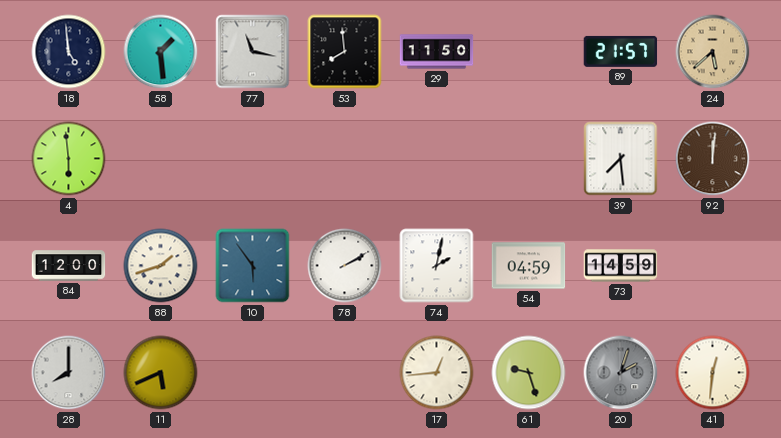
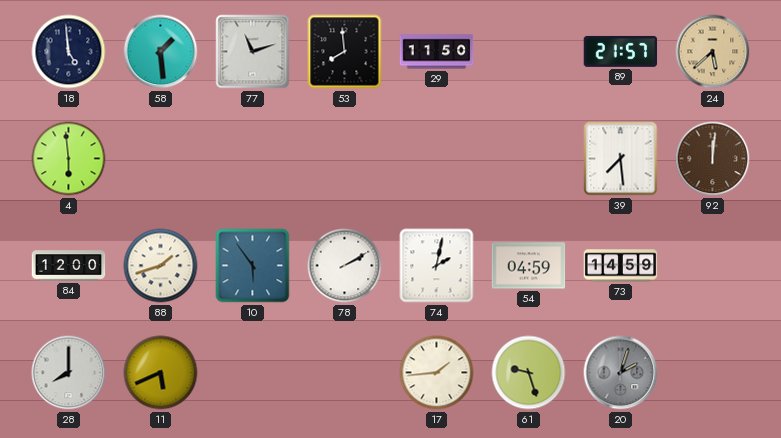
77: 11:17 -> 11:12 (253, 52)
17: 12:44 -> 1:44 (437, 373)
41: 12:31 -> none (713, 373)
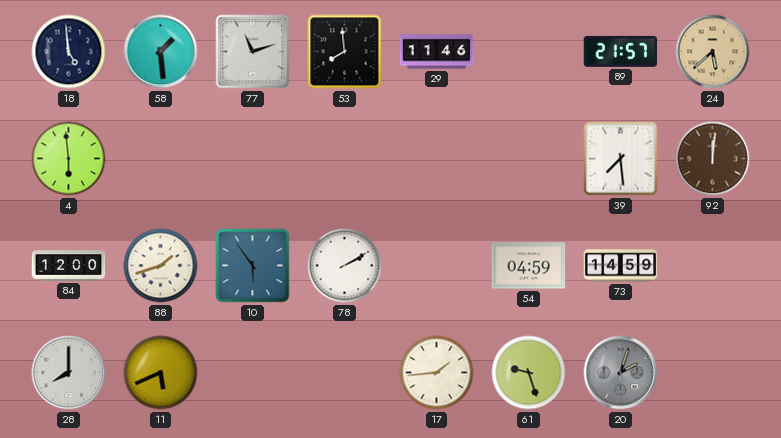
29: 11:50 -> 11:46 (437, 52)
74: 2:02 -> none (437, 266)
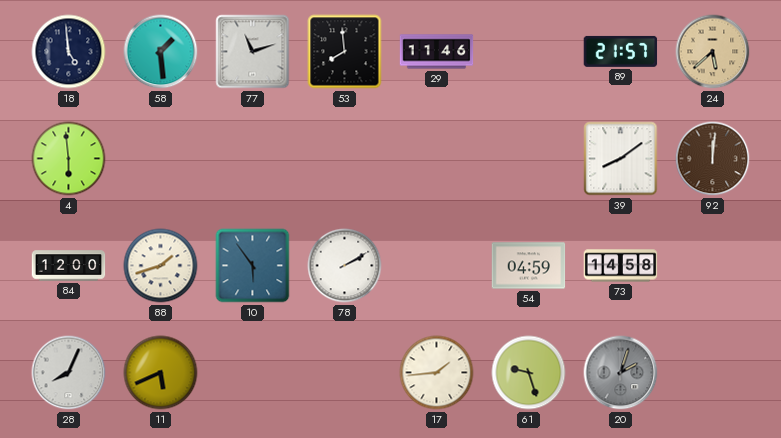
39: 7:29 -> 8:09 (621, 159)
73: 14:59 -> 14:58 (621, 266)
28: 8:00 -> 8:04 (69, 373)
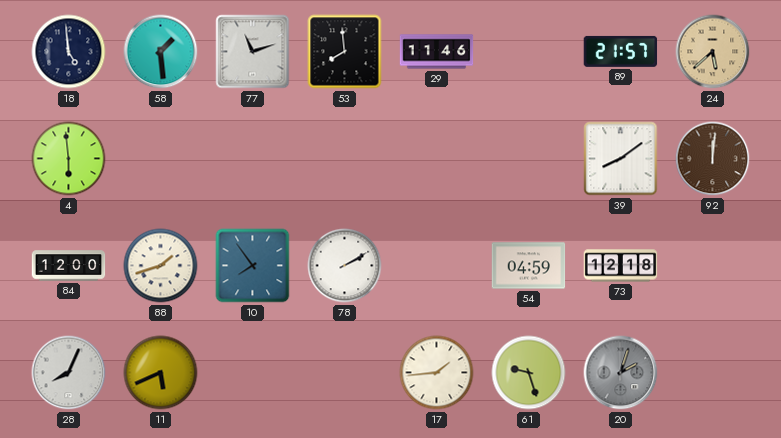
10: 5:54 -> 7:54 (253, 266)
73: 14:58 -> 12:18 (621, 266)
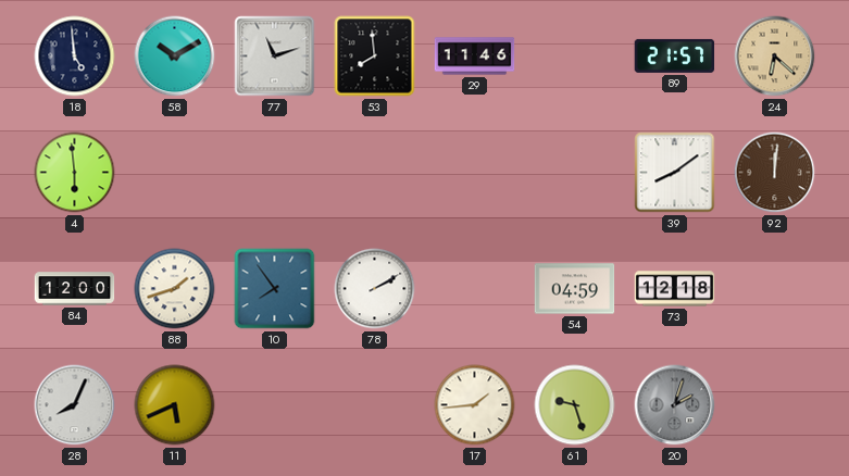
58: 1:29 -> 10:10 (175, 57)
24: 5:38 -> 6:22 (775, 57)
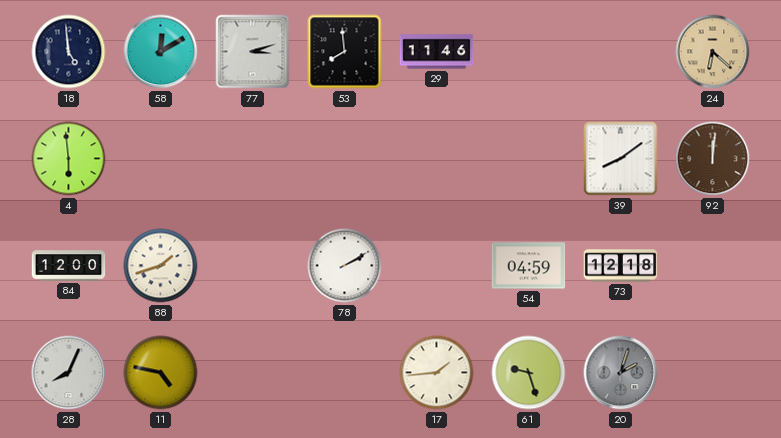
58: 10:10 -> 12:10 (161, 52)
77: 11:12 -> 3:12 (253, 52)
89: 21:57 -> none (675, 55)
10: 7:54 -> none (275, 289)
11: 5:41 -> 4:47 (161, 373)
